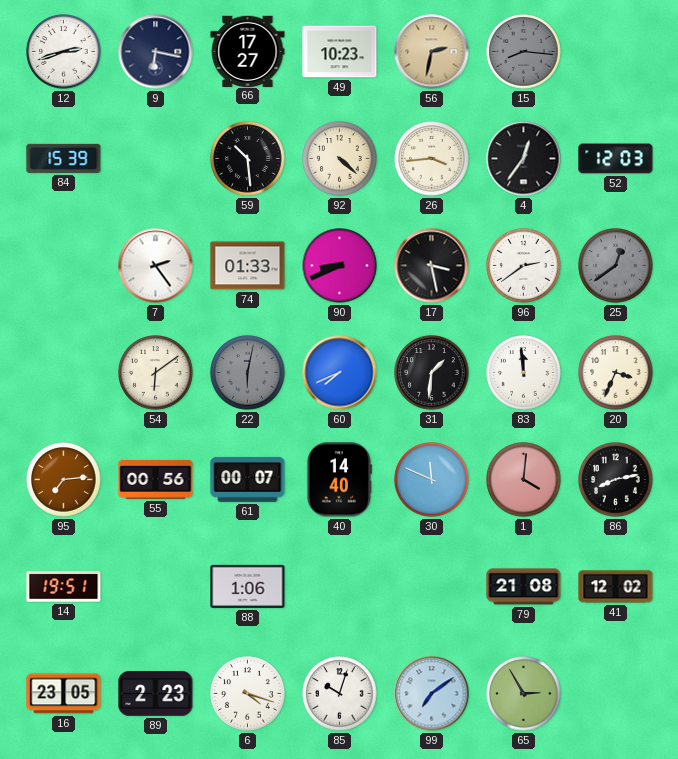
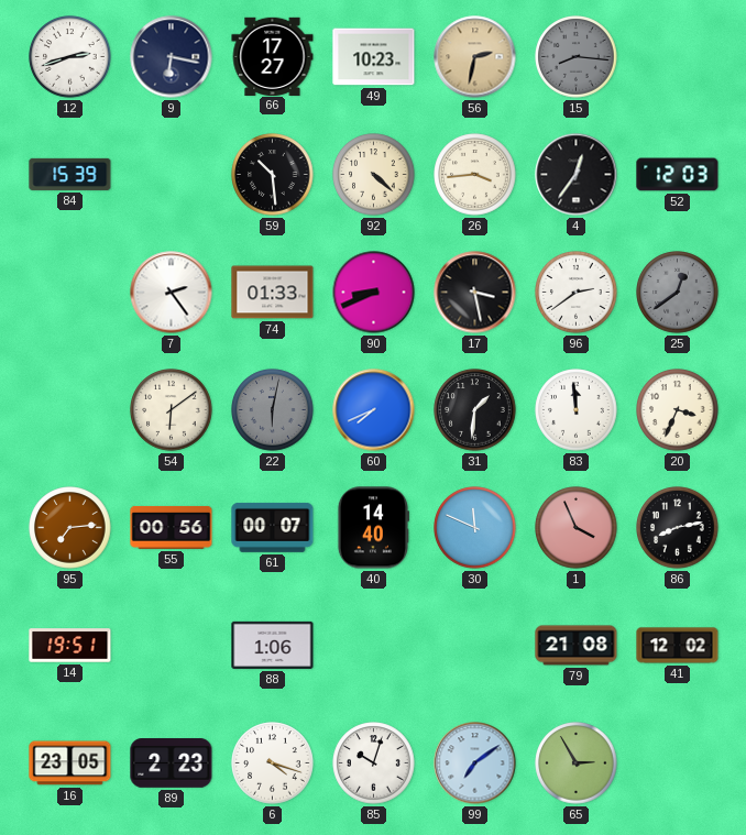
1: 4:01 -> 3:56 (577, 528)
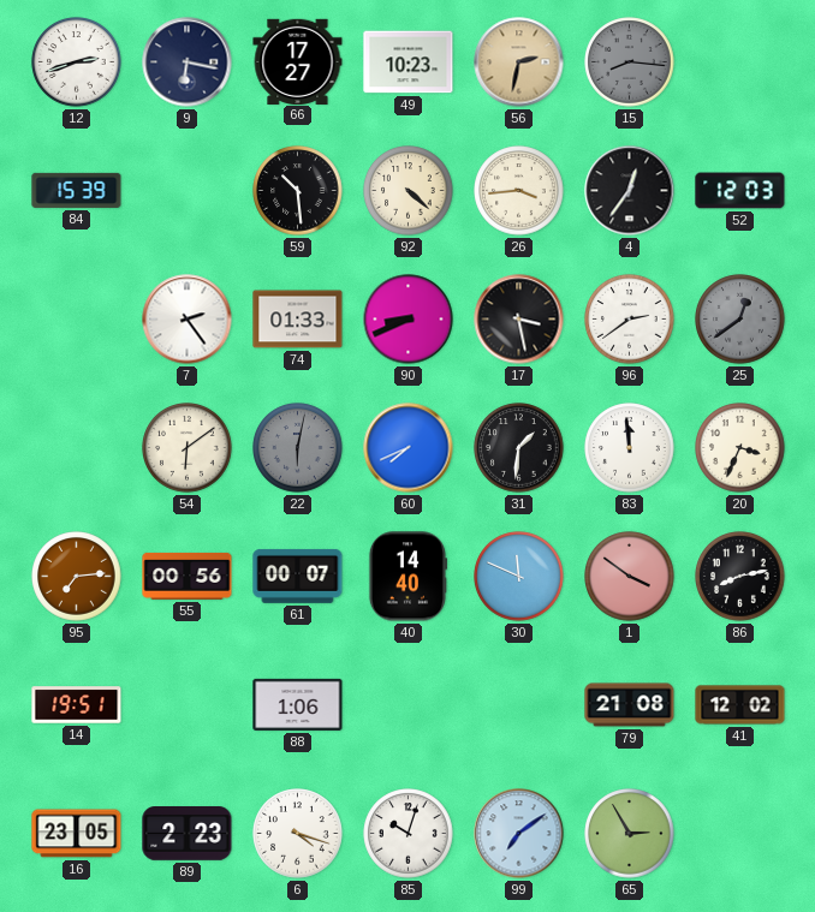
1: 3:56 -> 3:51 (630, 577)
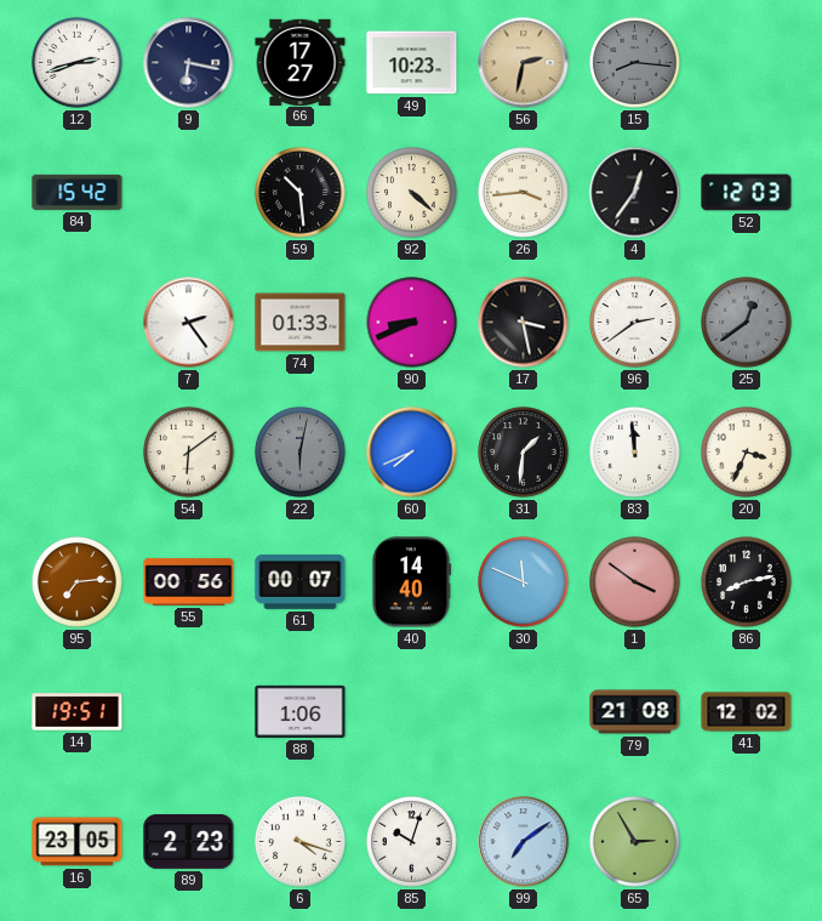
84: 15:39 -> 15:42 (78, 192)
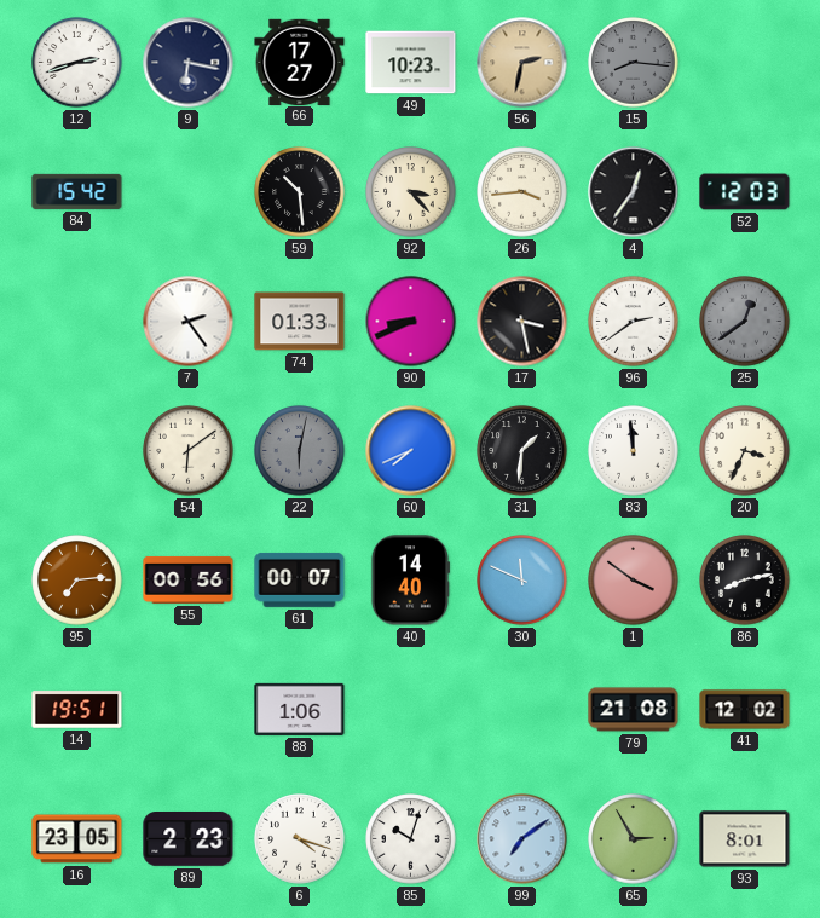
92: 4:22 -> 3:23 (411, 192)
93: none -> 8:01 (745, 839)
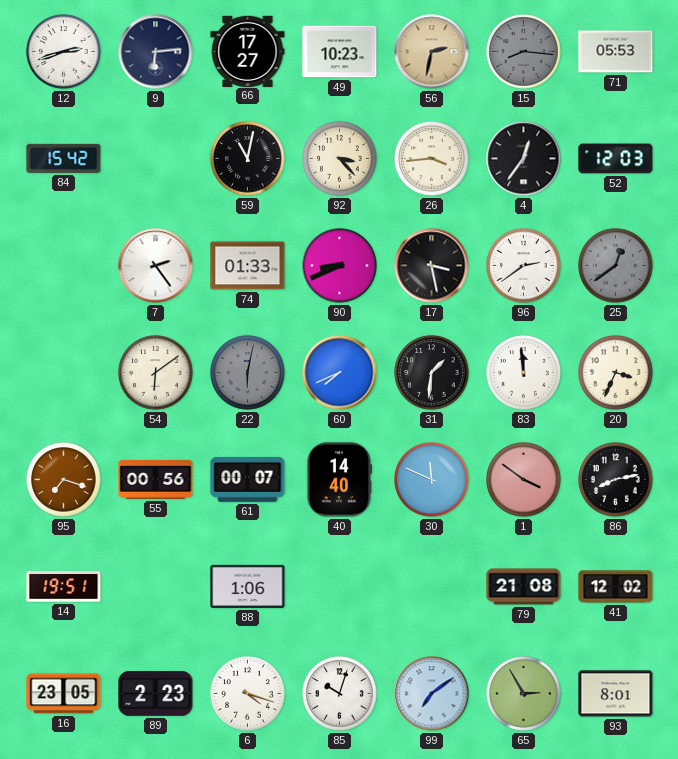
9: 6:17 -> 6:14 (156, 52)
71: none -> 05:53 (616, 52)
59: 10:29 -> 11:02 (248, 159)
95: 7:14 -> 7:18 (64, 480)
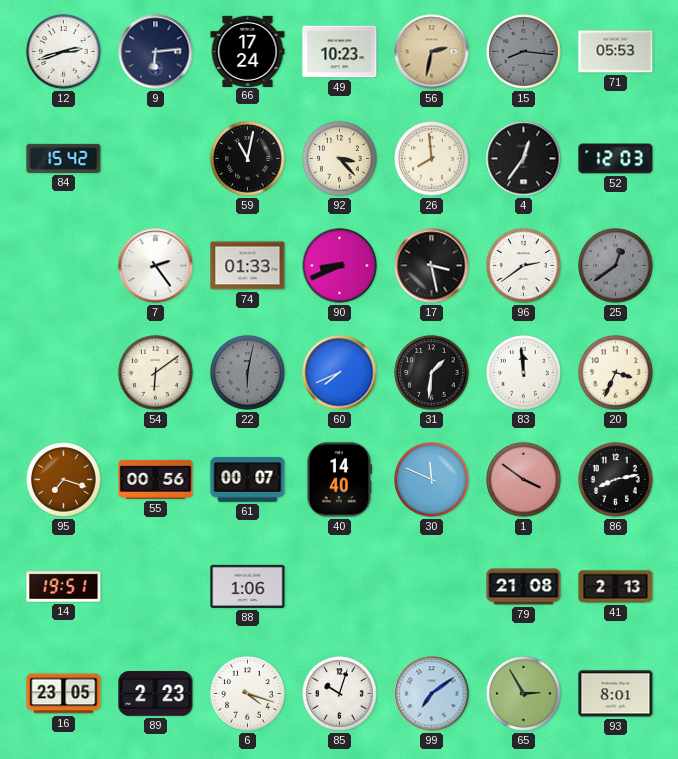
66: 17:27 -> 17:24 (248, 51)
26: 3:44 -> 7:59 (432, 159)
41: 12:02 -> 2:13 (616, 587)
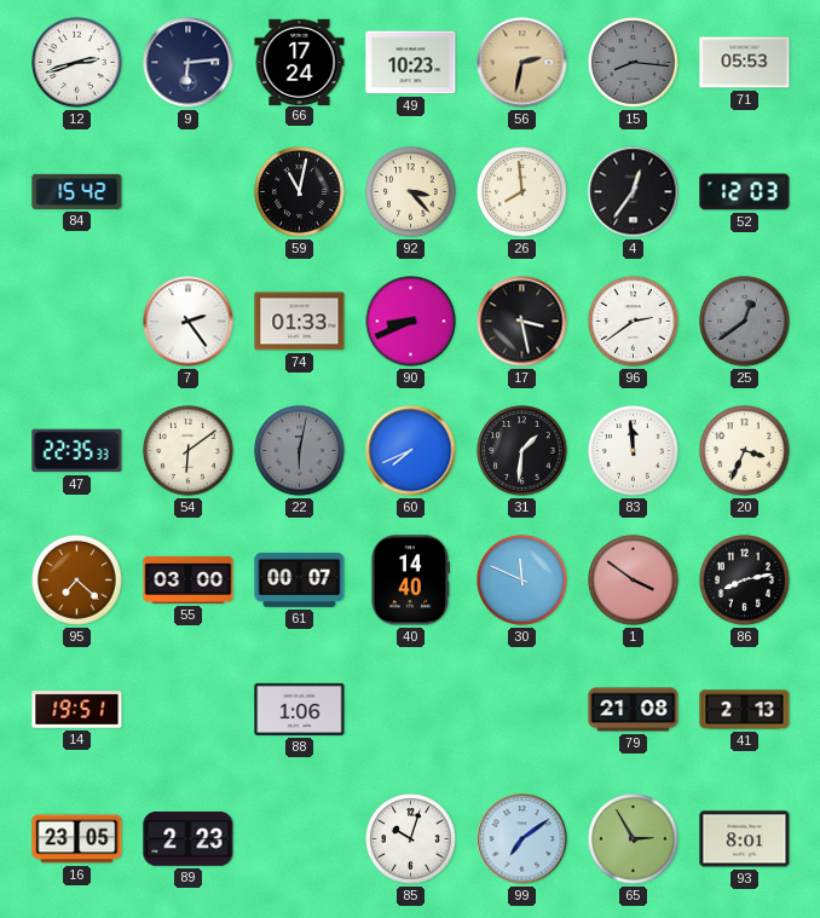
47: none -> 22:35 (77, 451)
95: 7:18 -> 7:22 (77, 581)
55: 00:56 -> 03:00 (189, 579)
6: 4:18 -> none (248, 694)
